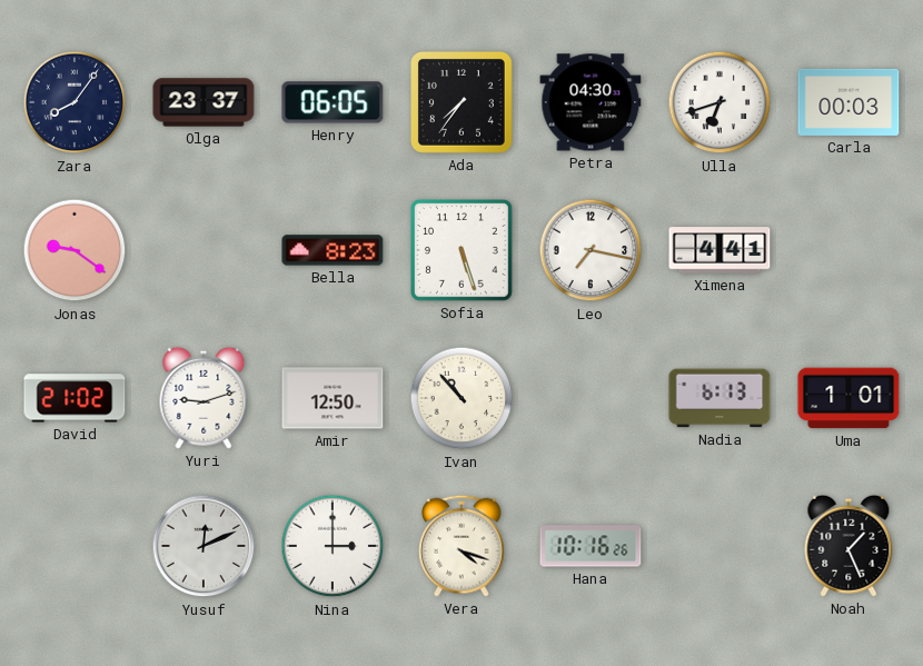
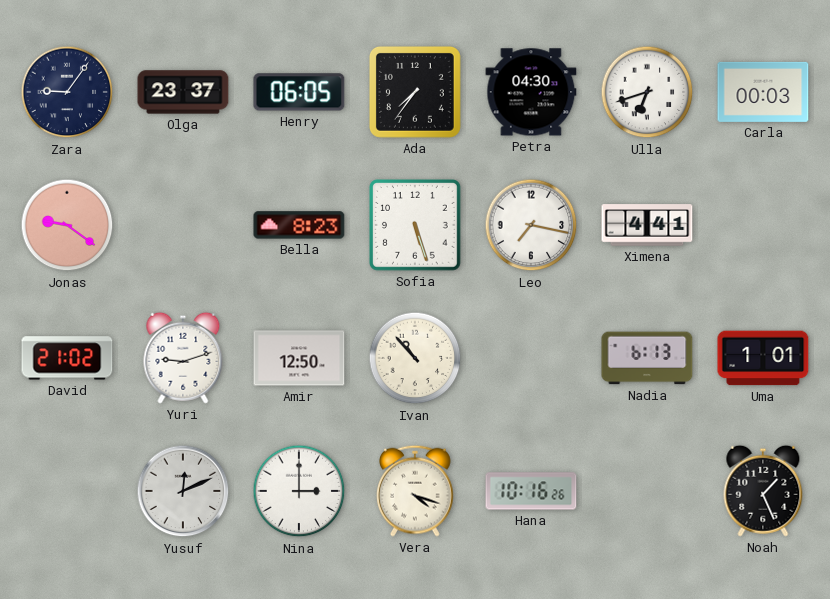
Zara: 8:06 -> 9:06 (67, 92)
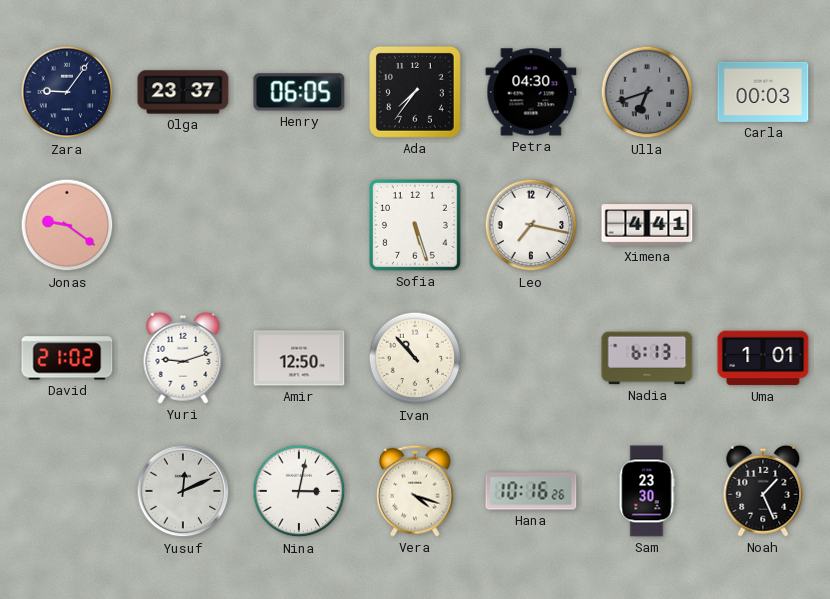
Ulla dial: white -> grey (647, 92)
Bella: 8:23 -> none (299, 225)
Nina: 3:00 -> 3:02 (299, 491)
Sam: none -> 23:30 (647, 491)
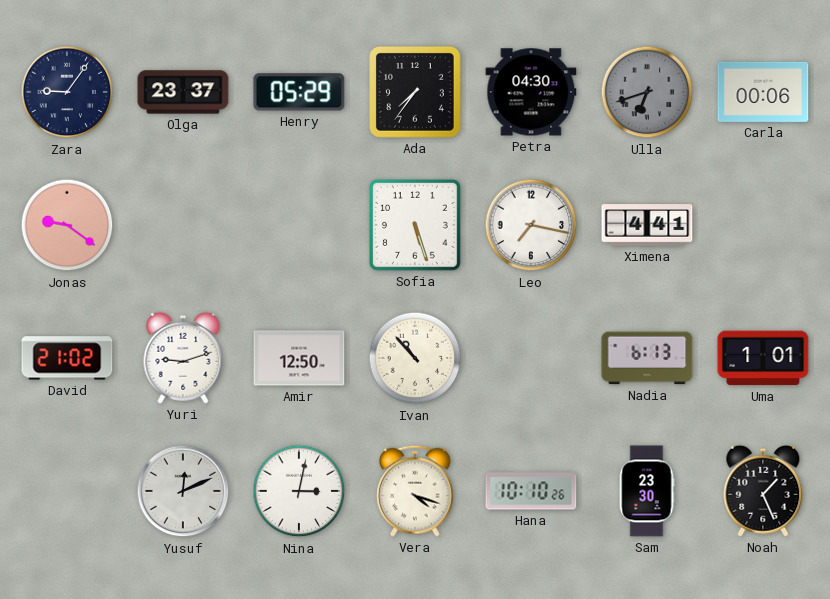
Henry: 06:05 -> 05:29 (299, 92)
Carla: 00:03 -> 00:06 (763, 92)
Hana: 10:16 -> 10:10 (531, 491)
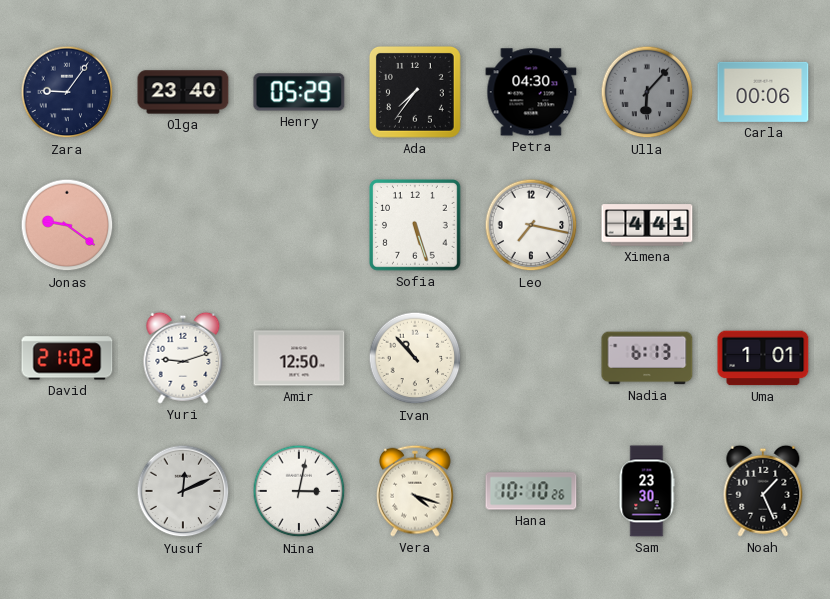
Olga: 23:37 -> 23:40 (183, 92)
Ulla: 6:42 -> 6:07 (647, 92)
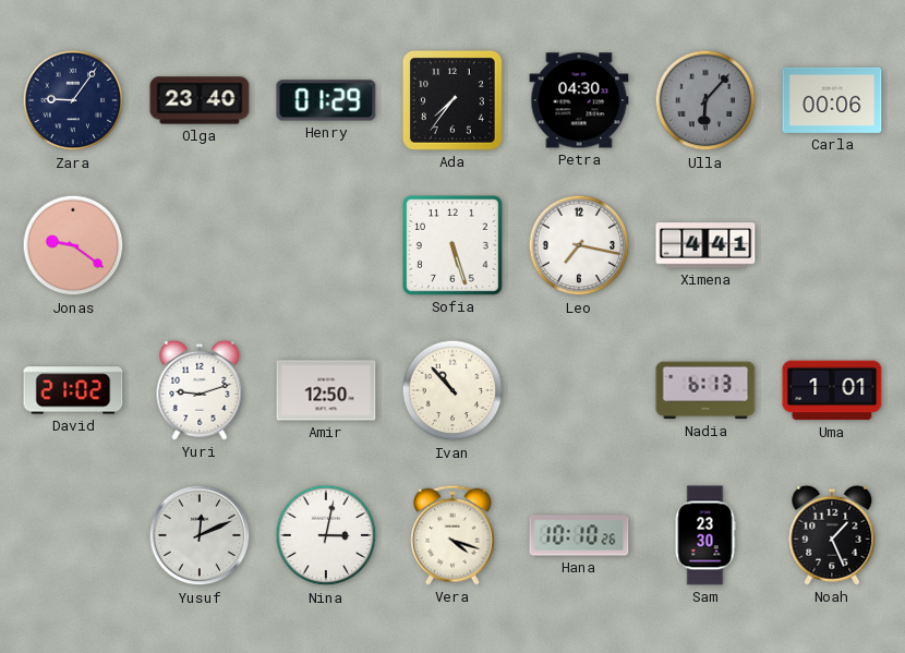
Henry: 05:29 -> 01:29 (326, 100)
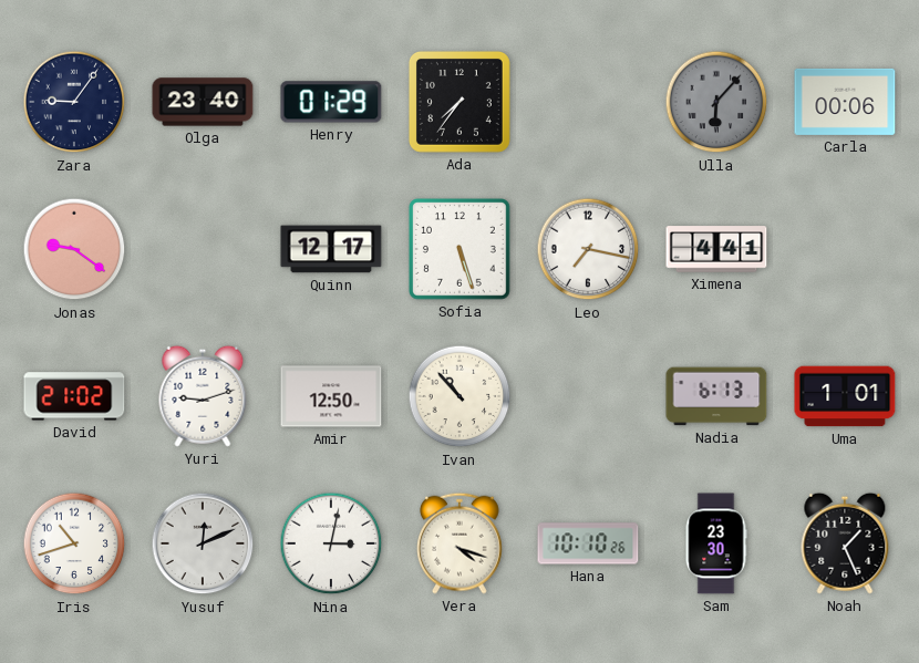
Petra: 04:30 -> none (579, 100)
Quinn: none -> 12:17 (331, 249)
Iris: none -> 10:42 (74, 543)
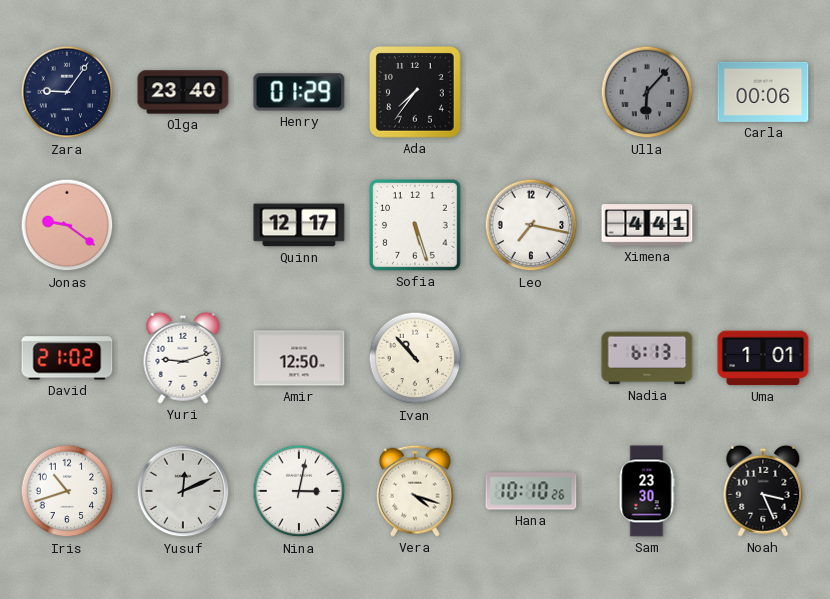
Noah: 1:26 -> 3:26 (763, 491)
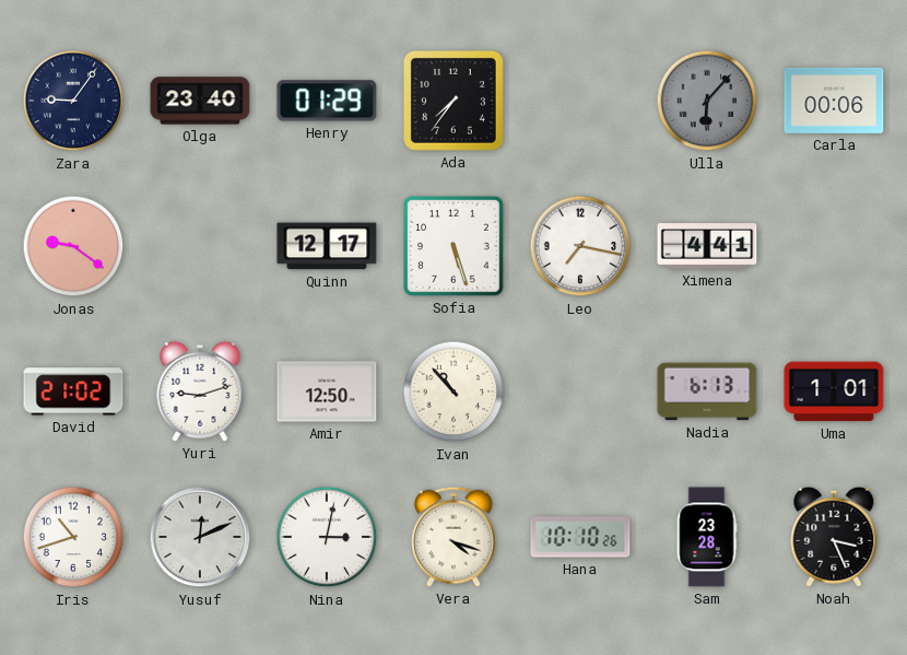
Sam: 23:30 -> 23:28 (707, 537)
